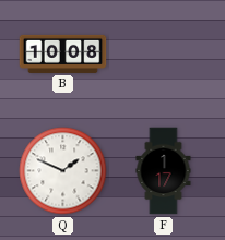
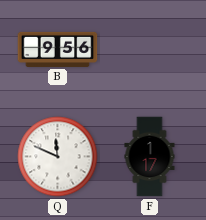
B: 10:08 -> 9:56 (58, 49)
Q: 1:49 -> 11:49 (58, 157)
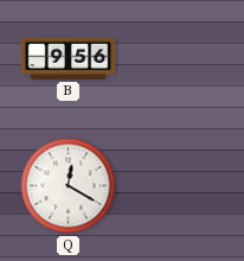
Q: 11:49 -> 12:20 (69, 186)
F: 1:17 -> none (150, 157)
